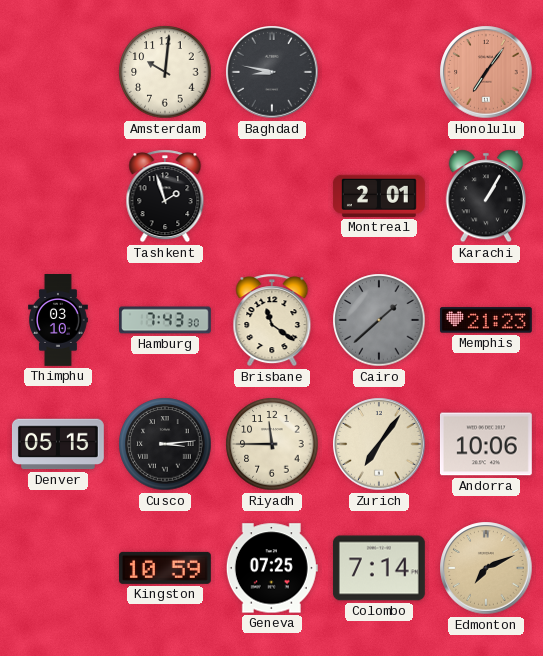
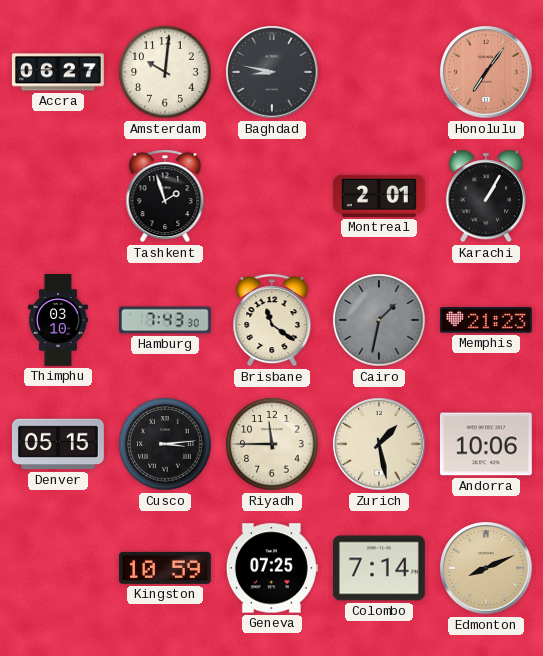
Accra: none -> 06:27 (58, 72)
Cairo: 1:38 -> 1:32 (379, 320)
Zurich: 7:06 -> 1:28 (379, 444)
Edmonton: 7:11 -> 8:11 (486, 568)
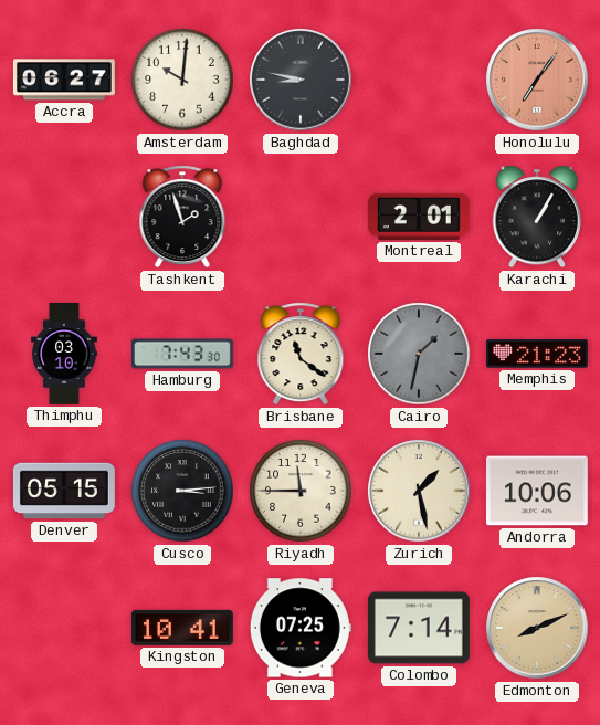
Kingston: 10:59 -> 10:41 (182, 628)
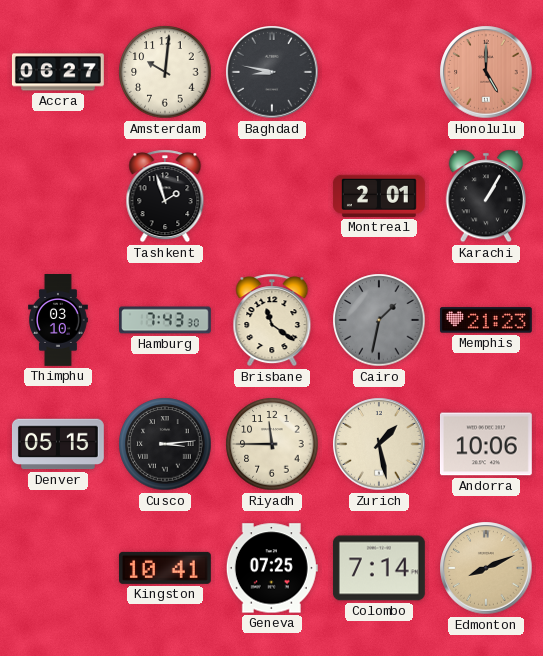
Honolulu: 7:06 -> 5:00 (486, 72)
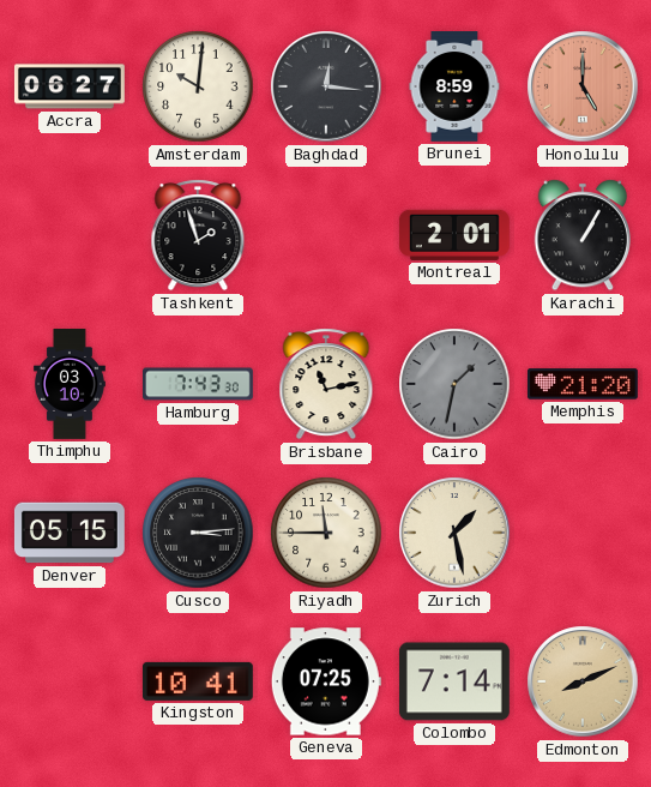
Baghdad: 8:47 -> 12:16 (326, 86)
Brunei: none -> 8:59 (454, 88)
Brisbane: 11:21 -> 11:13 (326, 384)
Memphis: 21:23 -> 21:20 (583, 384)
Andorra: 10:06 -> none (486, 444)
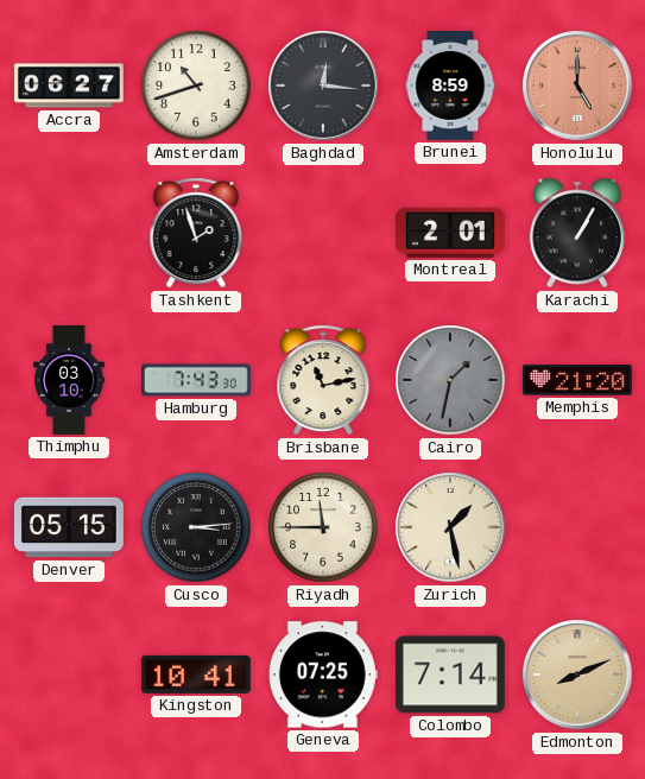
Amsterdam: 10:01 -> 10:42 (196, 85)
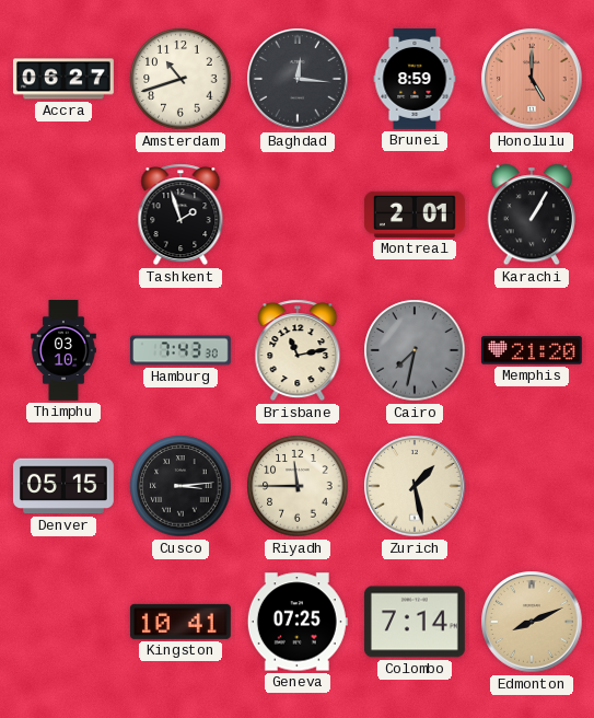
Cairo: 1:32 -> 7:32 (415, 350)
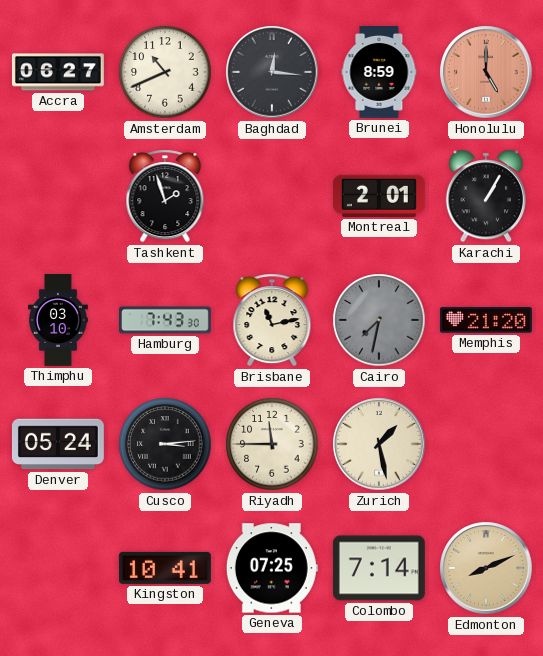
Amsterdam: 10:42 -> 10:41 (165, 72)
Denver: 05:15 -> 05:24 (58, 444)
